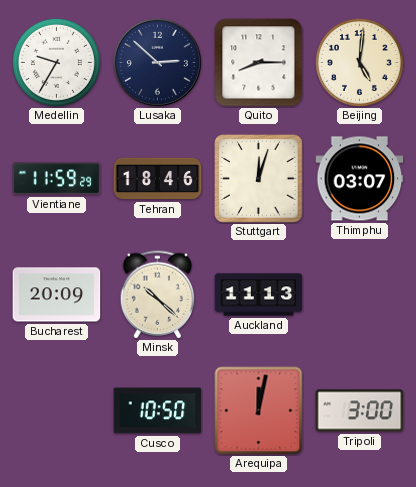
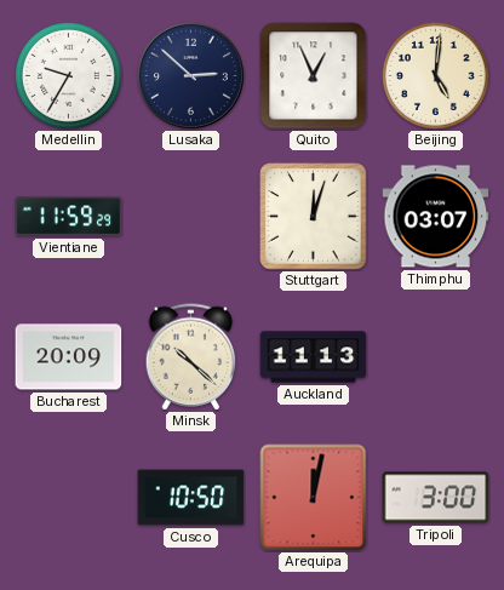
Quito: 8:15 -> 12:56 (314, 76)
Tehran: 18:46 -> none (158, 179)
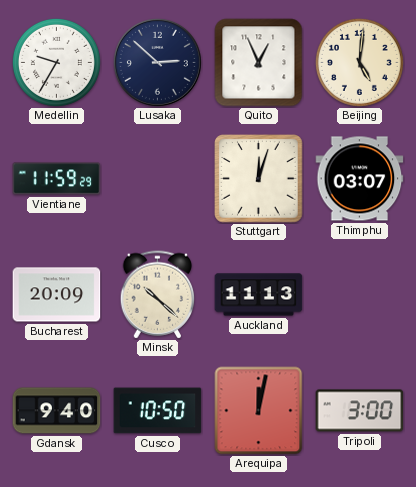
Gdansk: none -> 9:40 (57, 411)
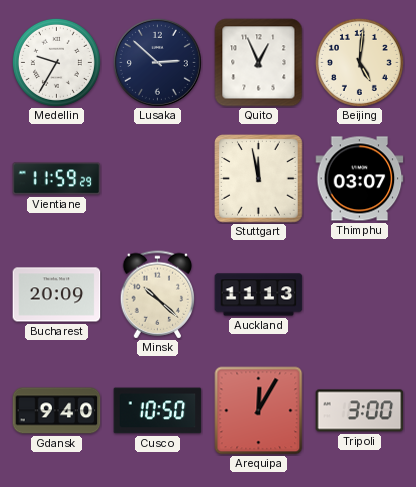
Stuttgart: 12:03 -> 11:58 (259, 179)
Arequipa: 12:02 -> 12:05 (259, 411)
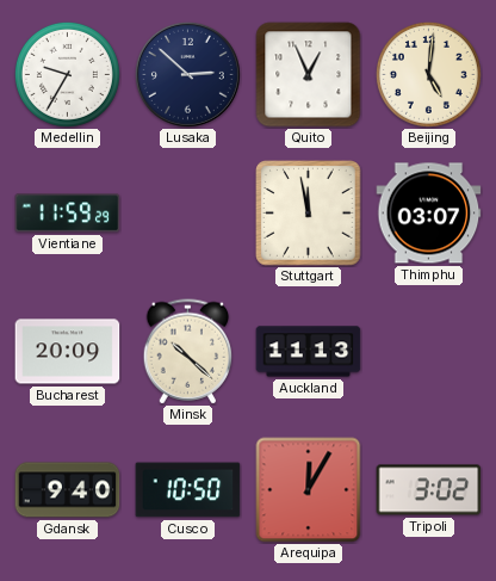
Tripoli: 3:00 -> 3:02 (429, 490)
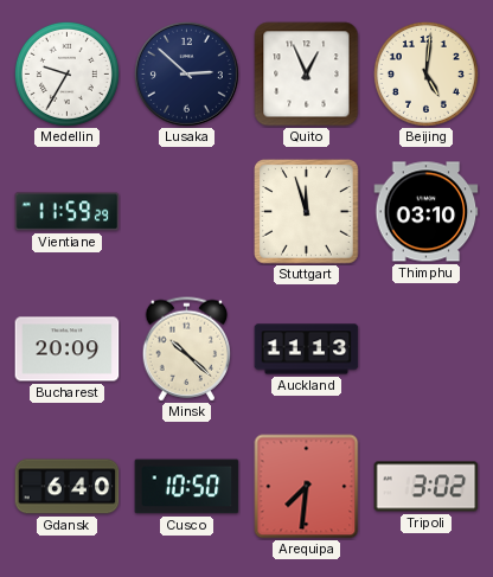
Stuttgart: 11:58 -> 11:57 (307, 212)
Thimphu: 03:07 -> 03:10 (427, 212)
Gdansk: 9:40 -> 6:40 (68, 487)
Arequipa: 12:05 -> 7:31 (307, 487)
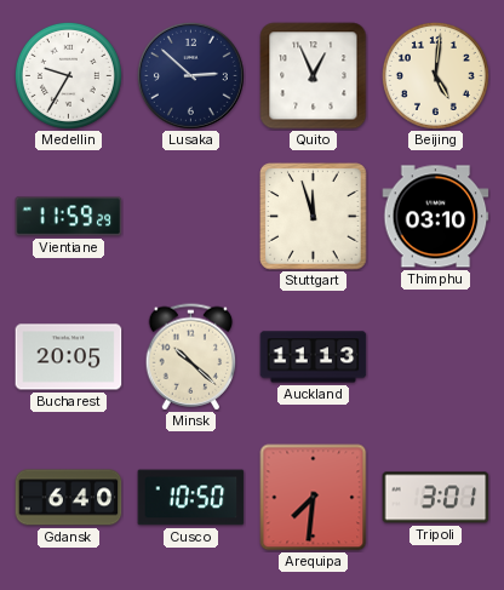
Bucharest: 20:09 -> 20:05 (69, 357)
Tripoli: 3:02 -> 3:01 (436, 498)
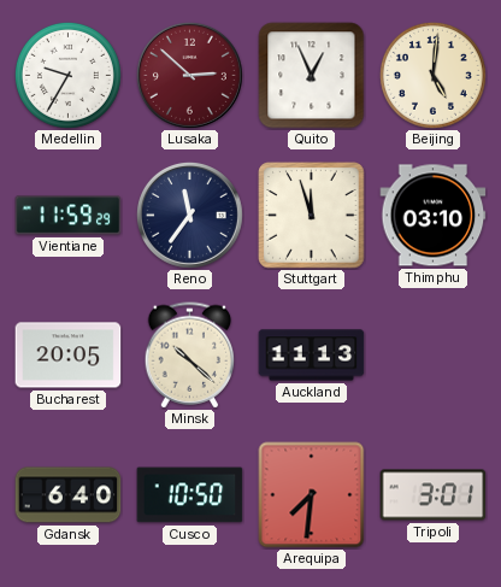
Lusaka dial: navy -> burgundy (189, 75)
Reno: none -> 11:36 (189, 215)
